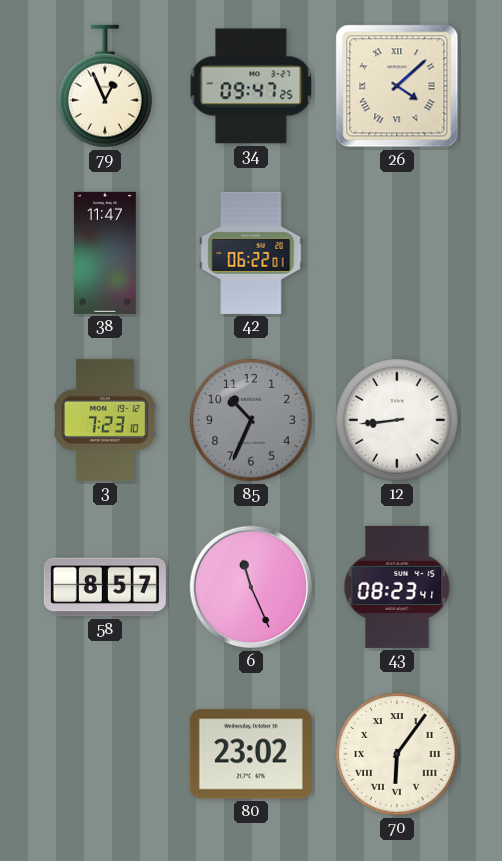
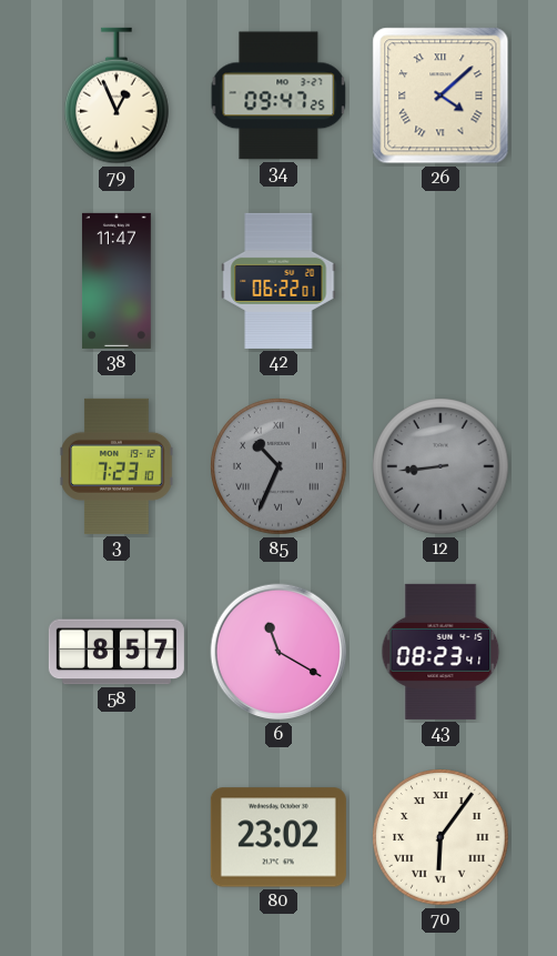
85 numerals: Arabic -> Roman (278, 466)
12 dial: white -> grey (440, 466)
6: 11:26 -> 11:20 (278, 652)
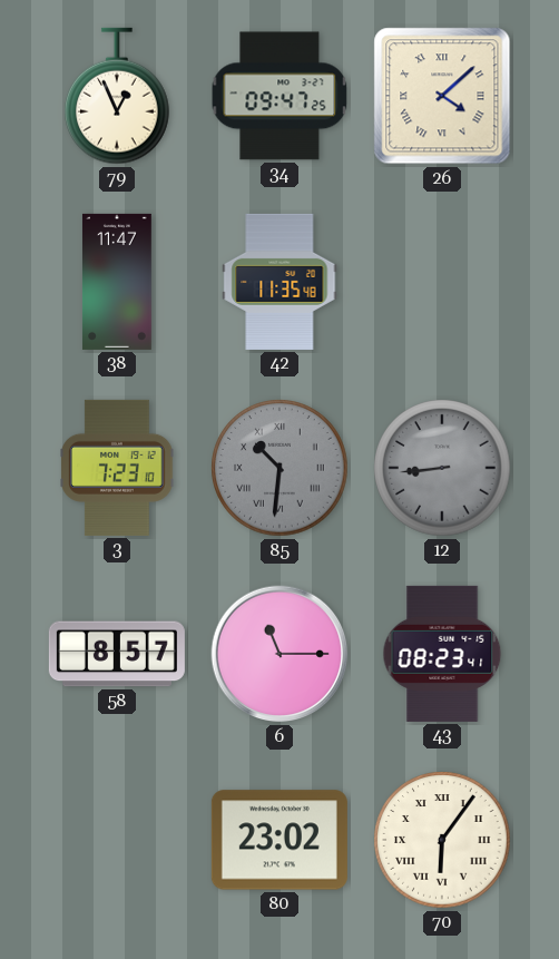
42: 06:22 -> 11:35 (279, 282)
85: 10:34 -> 10:31 (279, 468)
6: 11:20 -> 11:15 (279, 654)
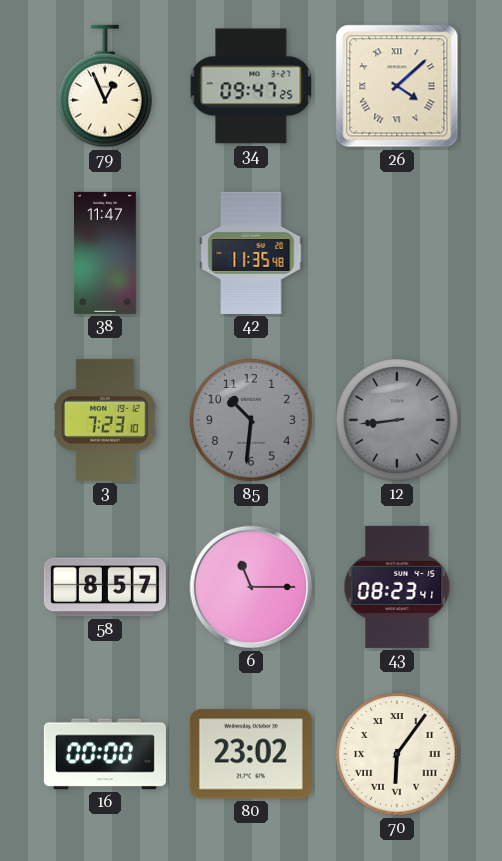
85 numerals: Roman -> Arabic (251, 420)
16: none -> 00:00 (105, 754)
